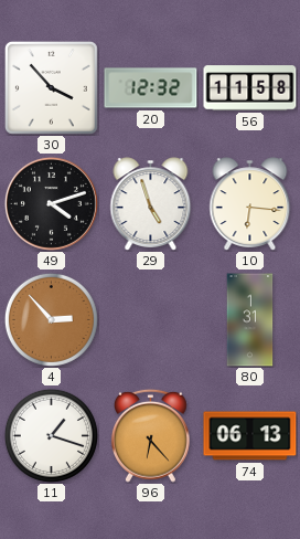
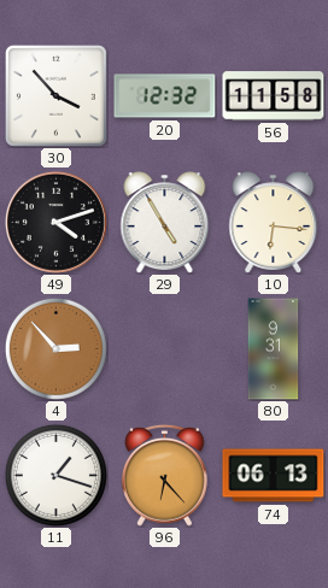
29: 4:57 -> 4:55 (165, 223)
80: 1:31 -> 9:31 (274, 349)
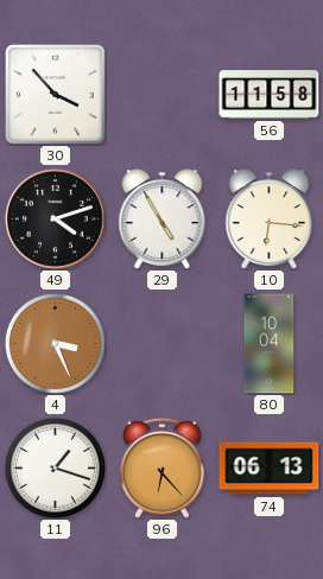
20: 12:32 -> none (165, 96)
4: 2:53 -> 3:26 (55, 343)
80: 9:31 -> 10:04 (270, 344)
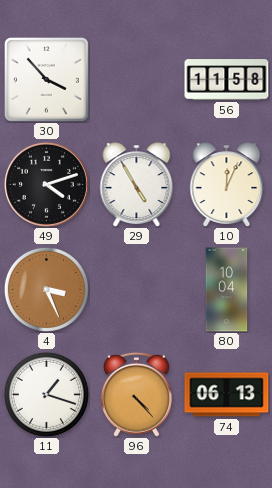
10: 6:16 -> 12:04 (227, 185)
96: 6:23 -> 4:23 (136, 394)
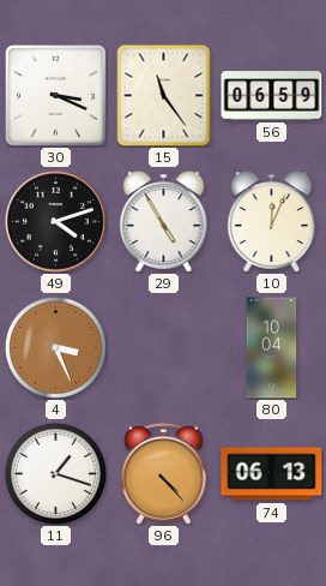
30: 3:53 -> 3:19 (55, 95)
15: none -> 11:24 (164, 95)
56: 11:58 -> 06:59 (272, 96)
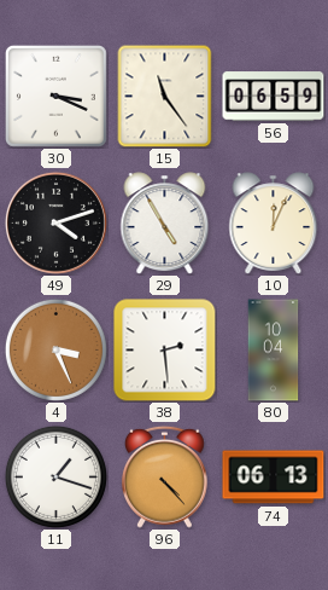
38: none -> 2:29 (165, 351)
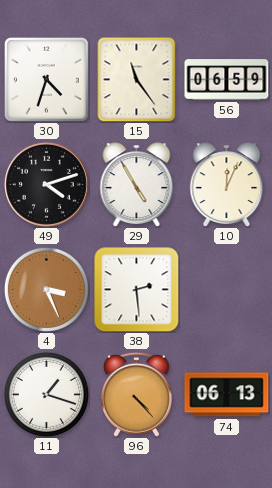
30: 3:19 -> 4:33 (46, 79)
80: 10:04 -> none (274, 351)
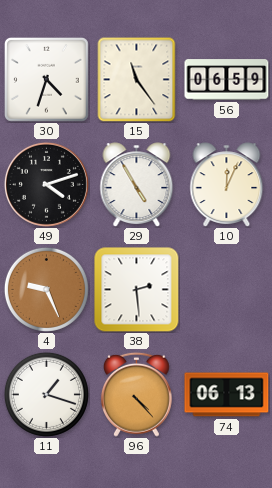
4: 3:26 -> 9:26 (46, 289)
